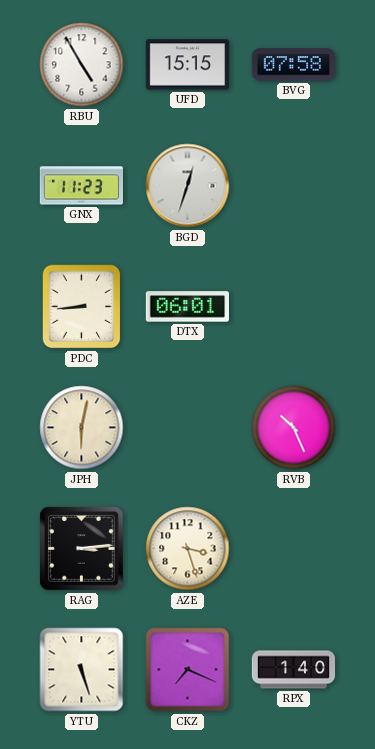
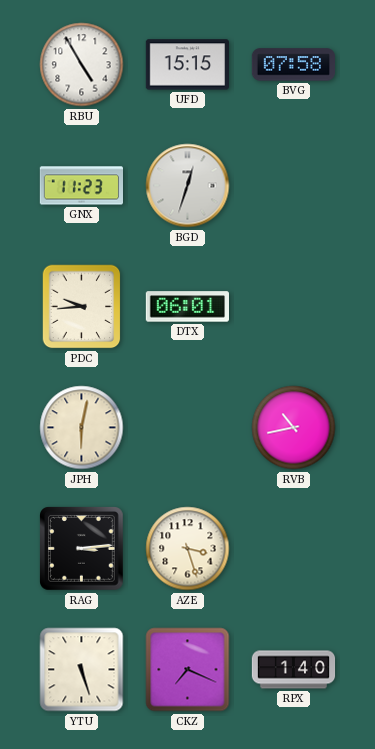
PDC: 8:44 -> 9:44 (82, 307)
RVB: 10:26 -> 10:43 (294, 428)
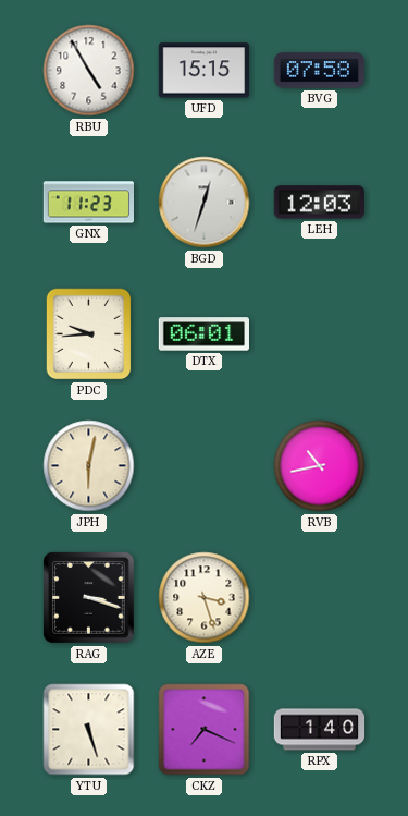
LEH: none -> 12:03 (319, 203)
RAG: 3:14 -> 3:18 (89, 598)
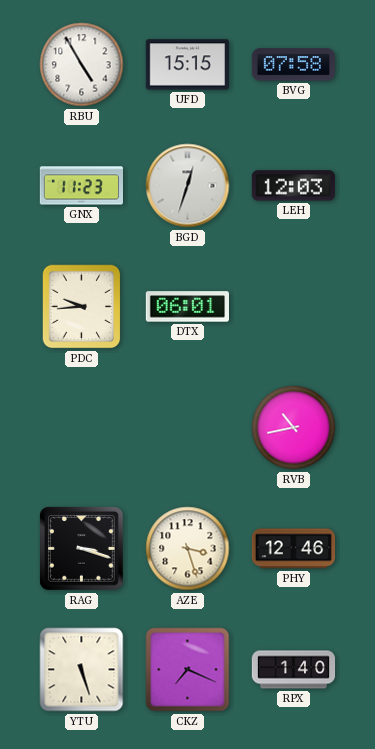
JPH: 6:02 -> none (89, 466)
PHY: none -> 12:46 (293, 549)
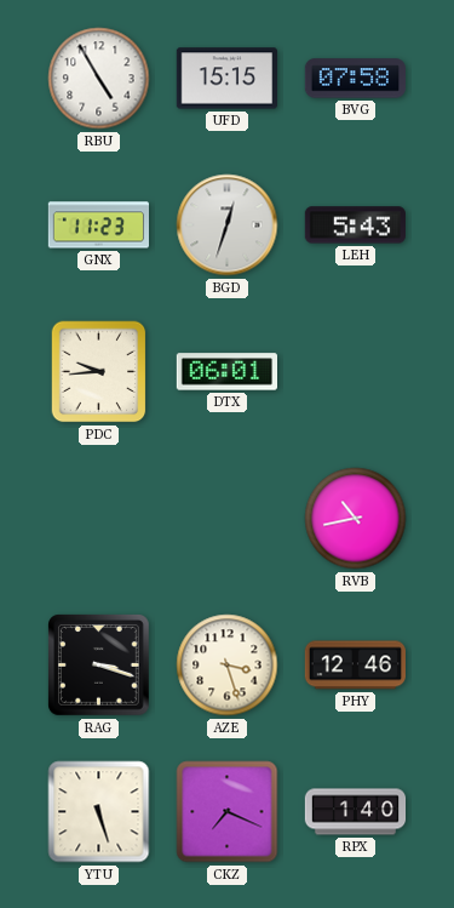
LEH: 12:03 -> 5:43 (355, 225)
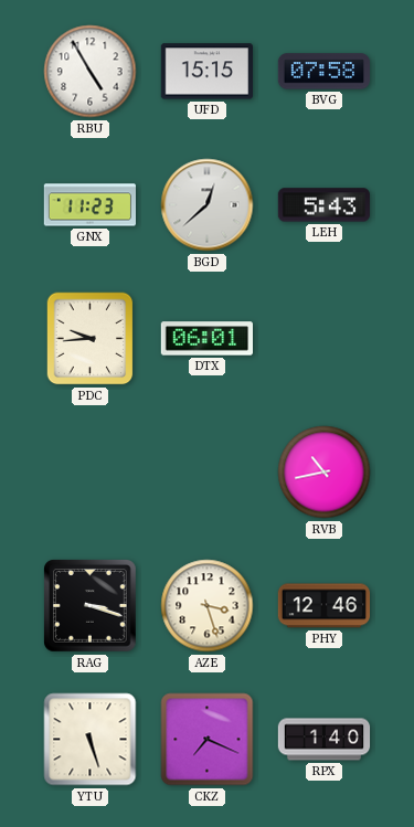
BGD: 12:33 -> 12:38 (208, 205)
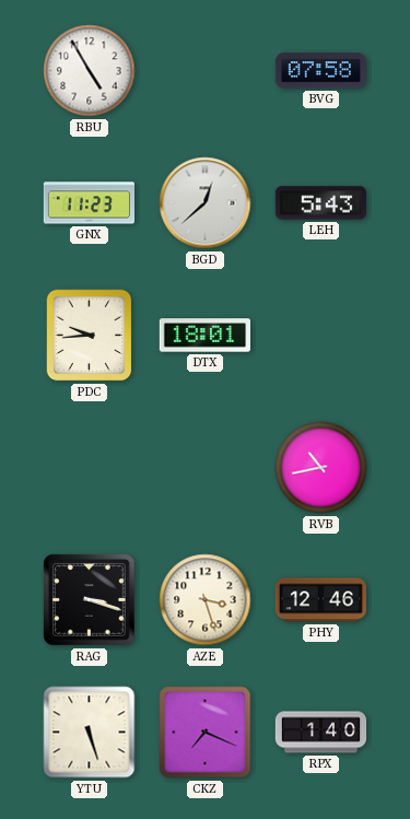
UFD: 15:15 -> none (206, 72)
DTX: 06:01 -> 18:01 (204, 336)
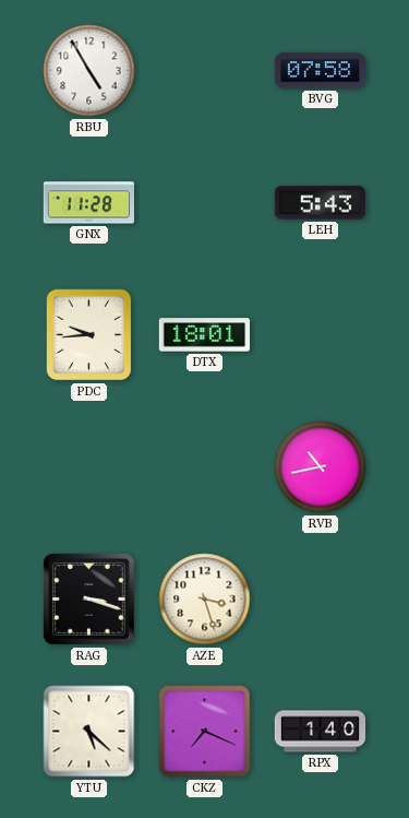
GNX: 11:23 -> 11:28 (88, 203)
BGD: 12:38 -> none (206, 203)
PHY: 12:46 -> none (320, 600)
YTU: 5:27 -> 5:22 (89, 732)
